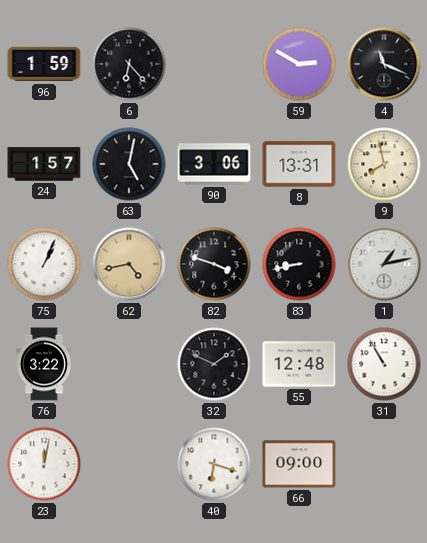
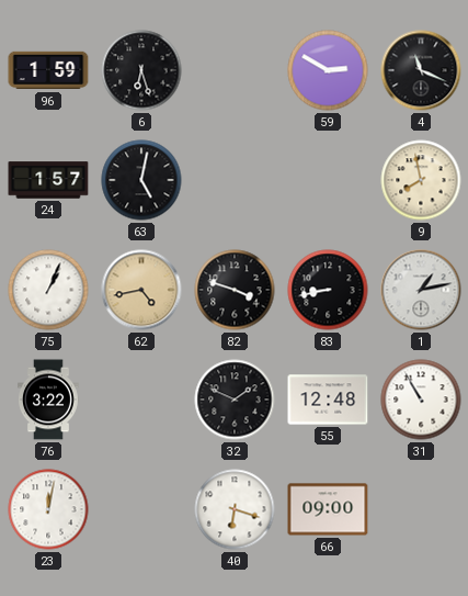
6: 6:23 -> 6:27 (141, 70)
90: 3:06 -> none (214, 164)
8: 13:31 -> none (299, 164)
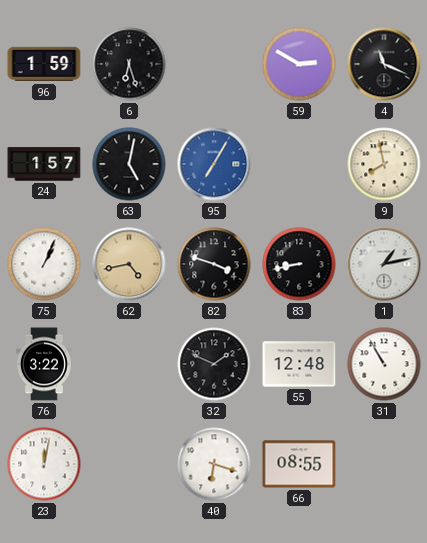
95: none -> 7:05 (214, 164)
66: 09:00 -> 08:55 (299, 464)
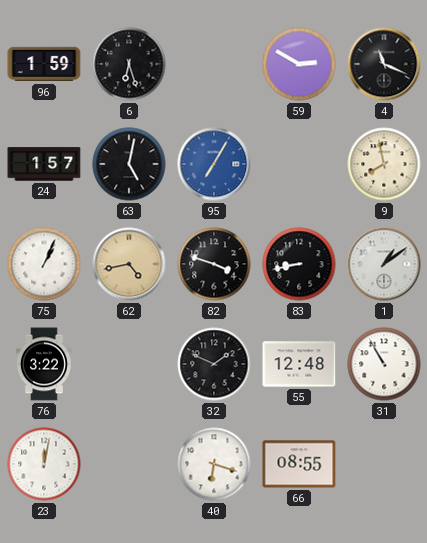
1: 1:13 -> 1:09 (384, 264)
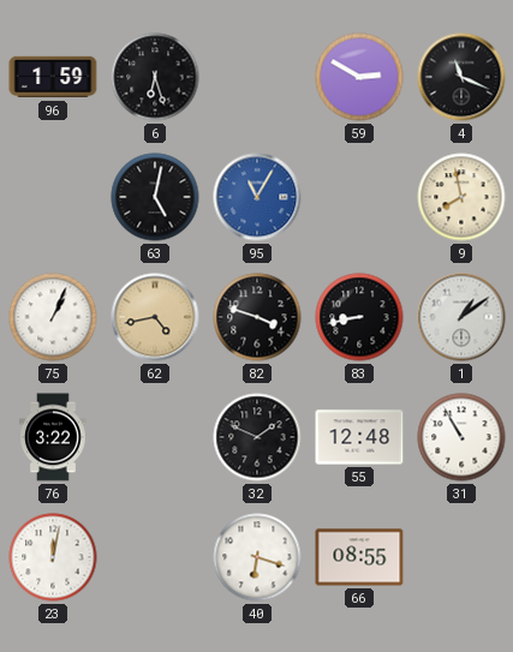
24: 1:57 -> none (44, 164)
95: 7:05 -> 11:05 (257, 197)
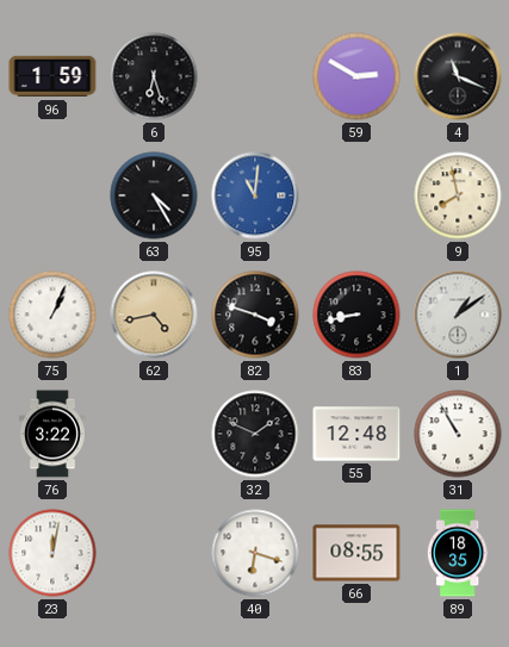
63: 5:02 -> 4:25 (154, 195)
95: 11:05 -> 11:01 (255, 195)
89: none -> 18:35 (458, 553)
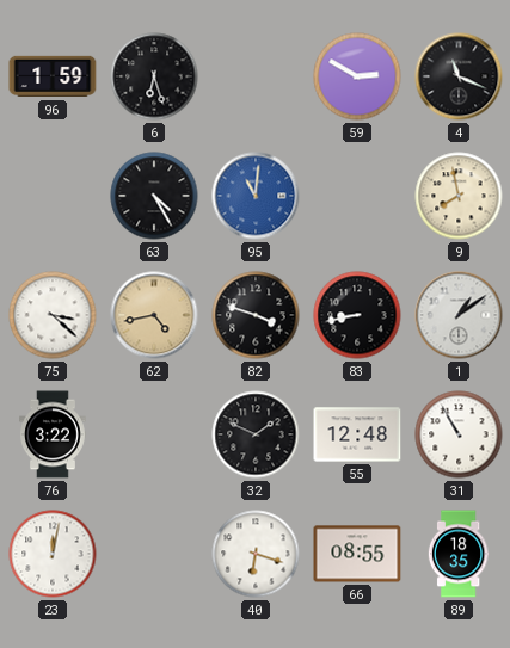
75: 1:04 -> 3:22 (53, 315)
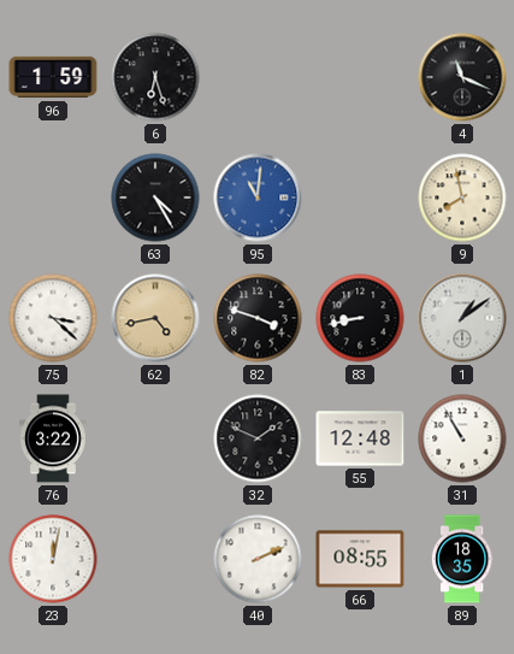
59: 2:50 -> none (357, 76)
40: 6:18 -> 2:11 (258, 559)
